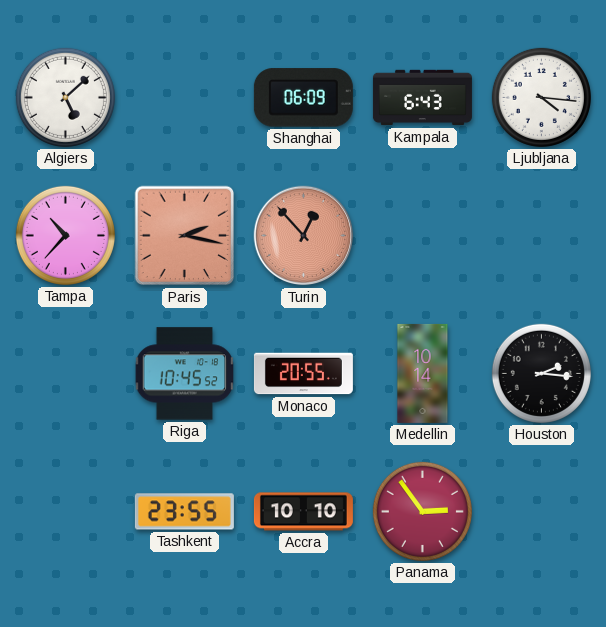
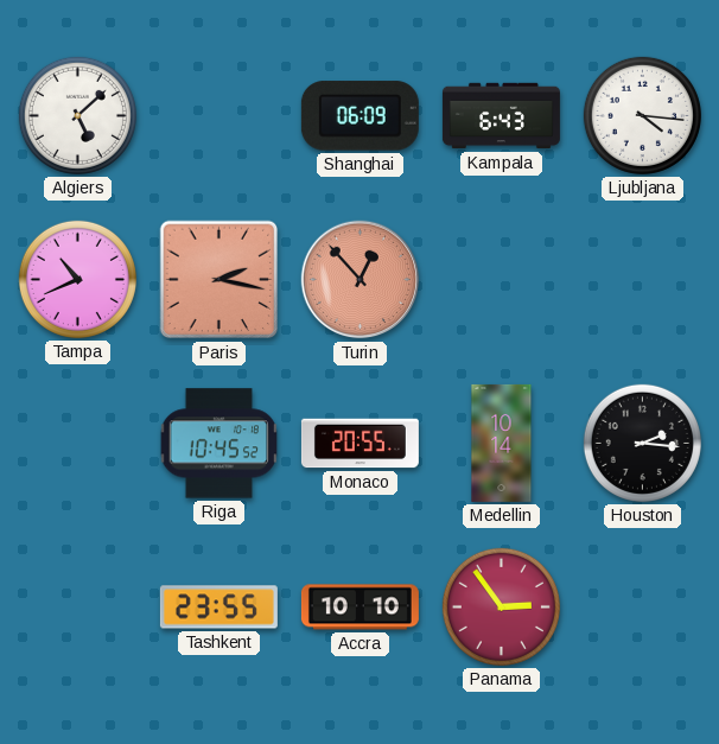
Tampa: 10:37 -> 10:41 (77, 279)
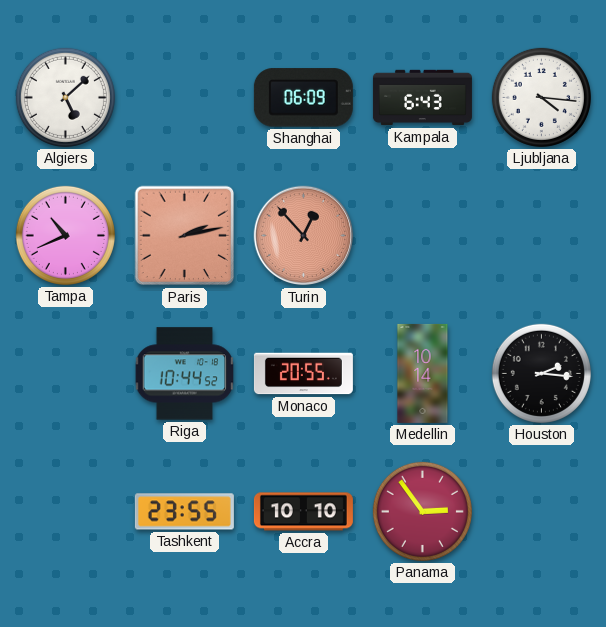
Paris: 2:17 -> 2:13 (185, 236)
Riga: 10:45 -> 10:44 (185, 374)
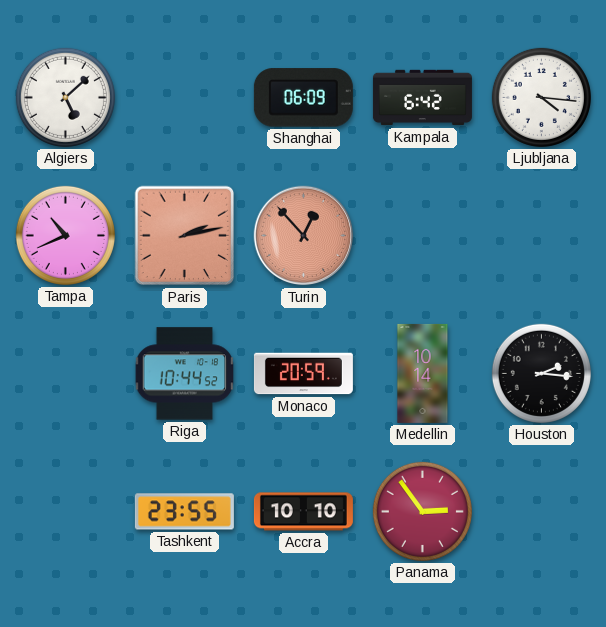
Kampala: 6:43 -> 6:42 (422, 98)
Monaco: 20:55 -> 20:59 (303, 374)
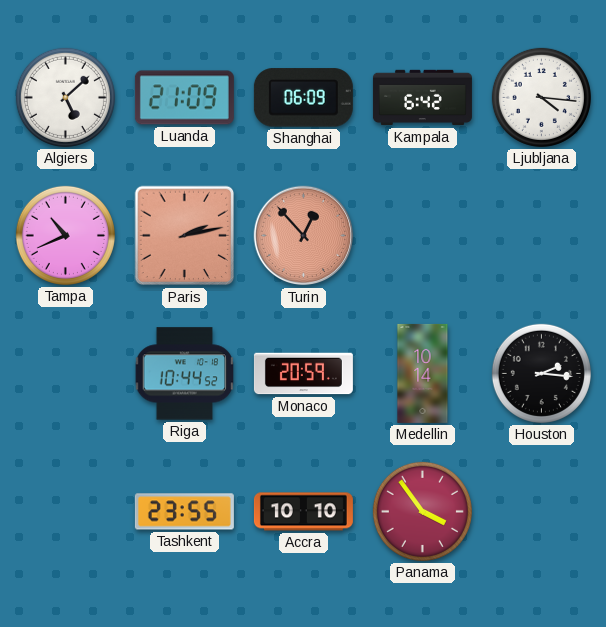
Luanda: none -> 21:09 (184, 98)
Panama: 2:54 -> 3:54 (422, 511)
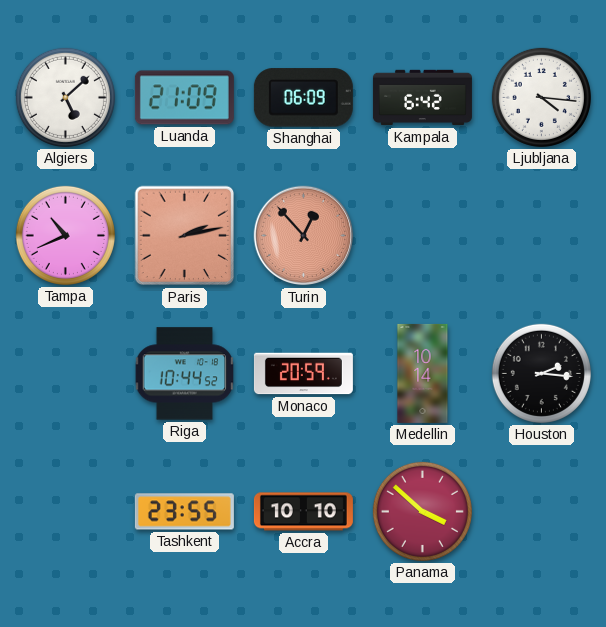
Panama: 3:54 -> 3:52 (422, 511)
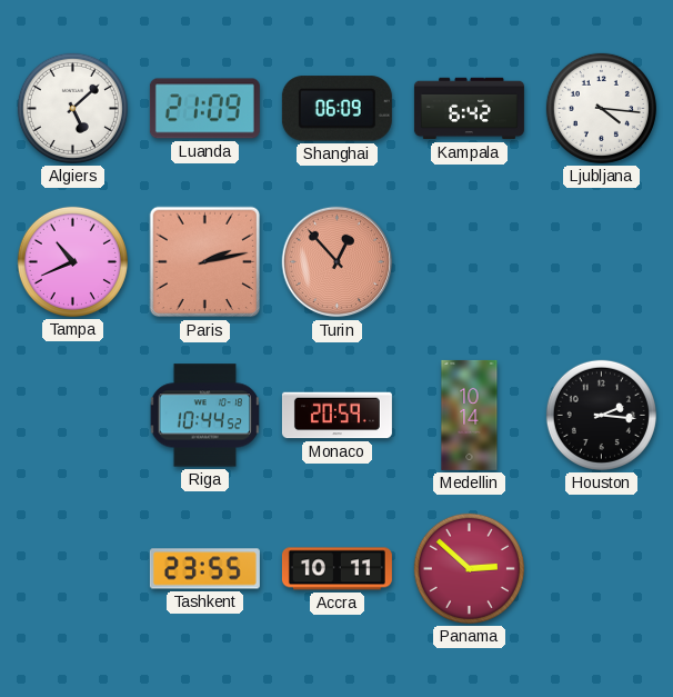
Accra: 10:10 -> 10:11 (336, 569)
Panama: 3:52 -> 2:52 (469, 568)
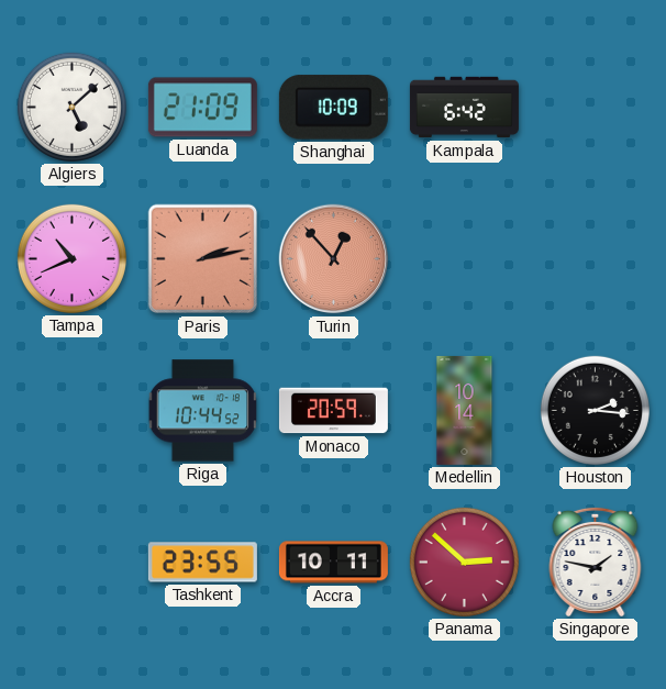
Shanghai: 06:09 -> 10:09 (333, 108)
Ljubljana: 4:16 -> none (601, 108)
Singapore: none -> 1:47 (596, 562)
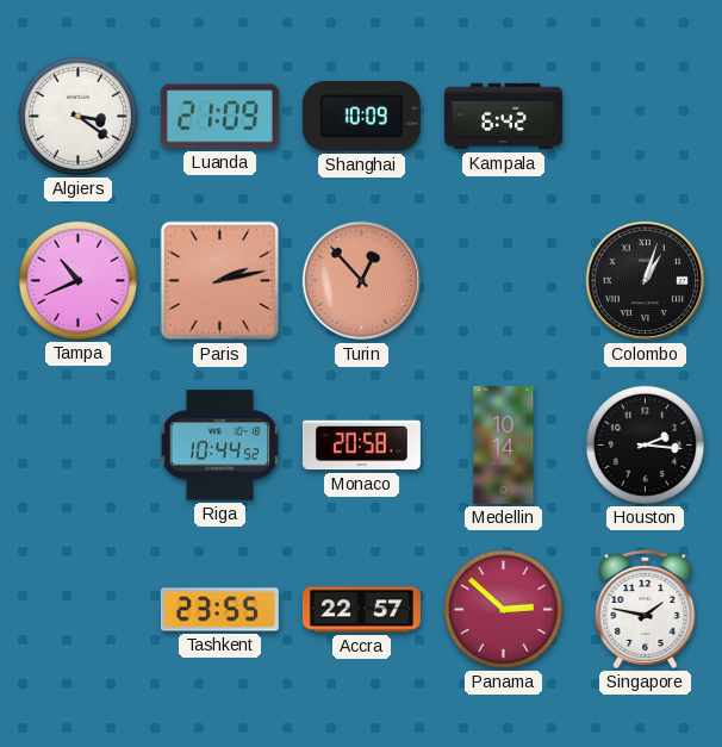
Algiers: 5:08 -> 3:21 (77, 116)
Colombo: none -> 1:03 (646, 281)
Monaco: 20:59 -> 20:58 (361, 446)
Accra: 10:11 -> 22:57 (361, 610)
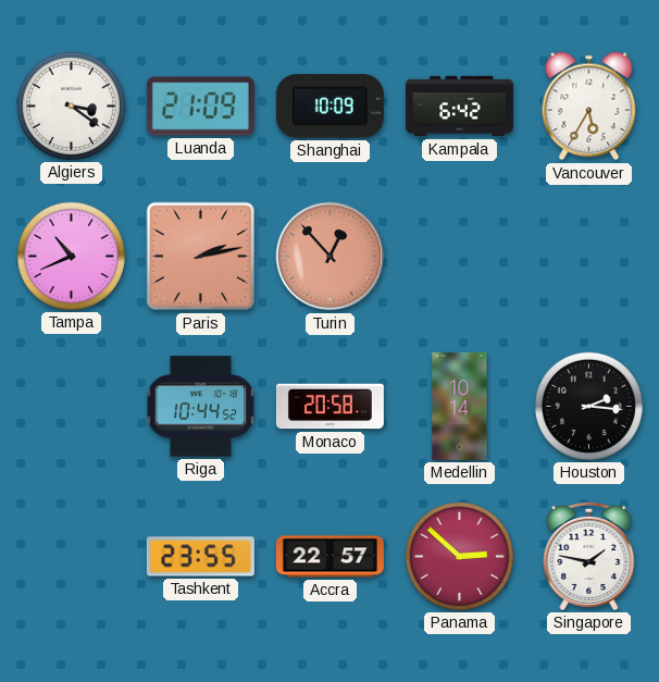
Vancouver: none -> 5:35 (589, 107)
Colombo: 1:03 -> none (646, 281)
